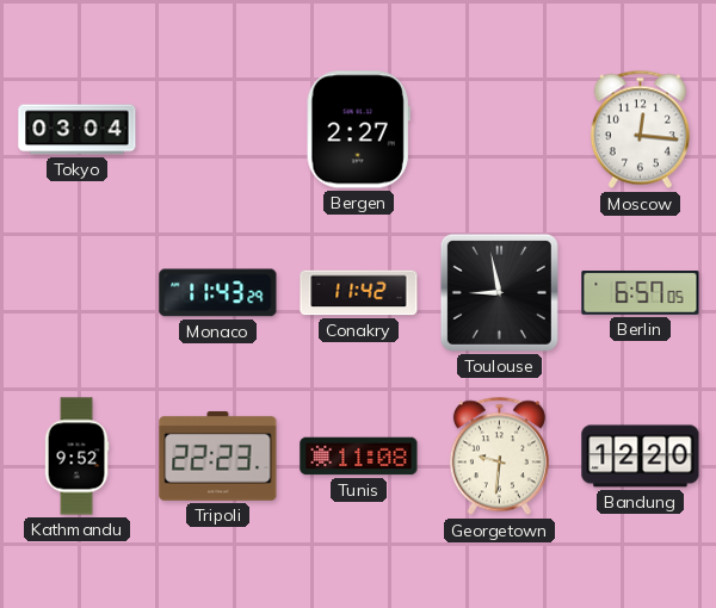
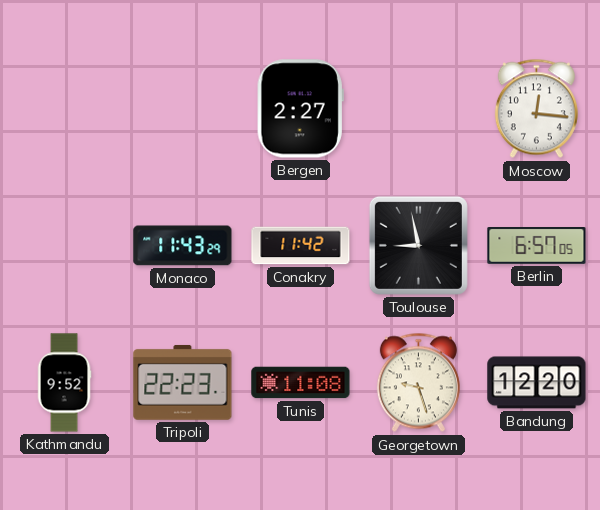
Tokyo: 03:04 -> none (78, 130)
Georgetown: 9:31 -> 9:27 (418, 383)
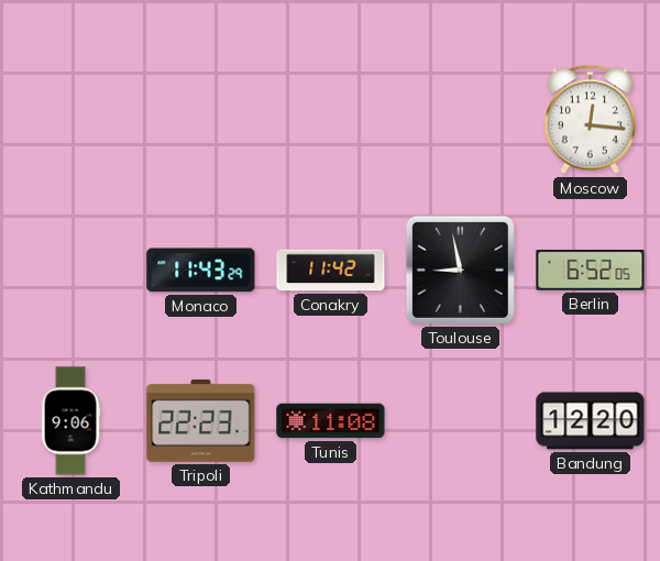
Bergen: 2:27 -> none (300, 109)
Berlin: 6:57 -> 6:52 (591, 271)
Kathmandu: 9:52 -> 9:06 (70, 421)
Georgetown: 9:27 -> none (418, 383)
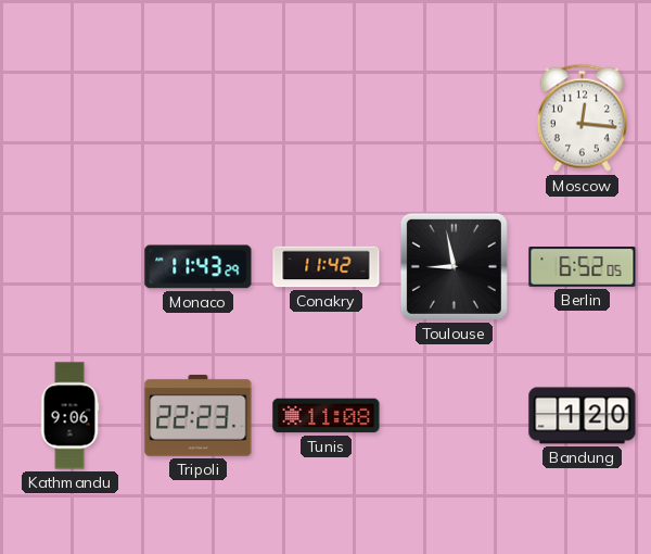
Bandung: 12:20 -> 1:20 (583, 416)
